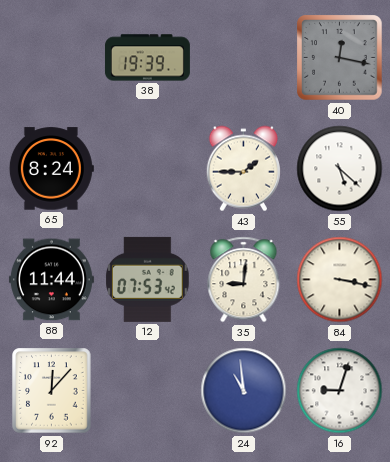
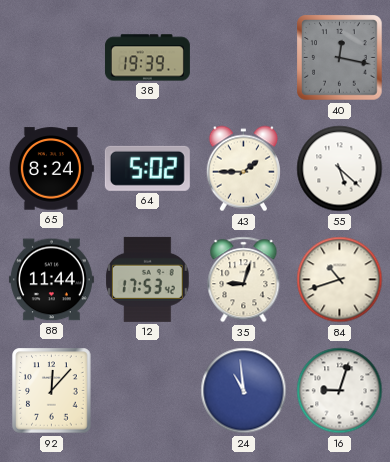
64: none -> 5:02 (147, 168)
12: 07:53 -> 17:53 (148, 279)
35: 9:01 -> 9:03 (244, 280)
84: 3:17 -> 10:42 (340, 280)
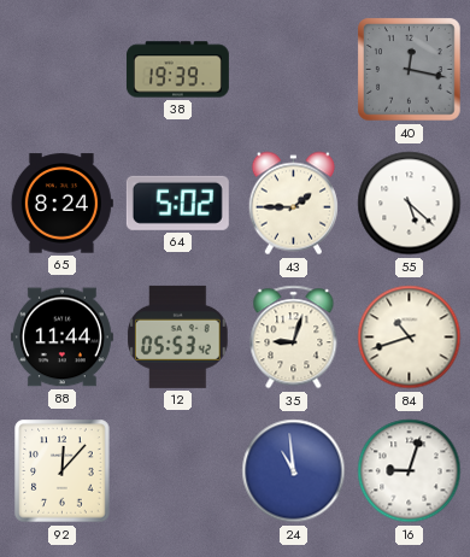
12: 17:53 -> 05:53 (178, 336)
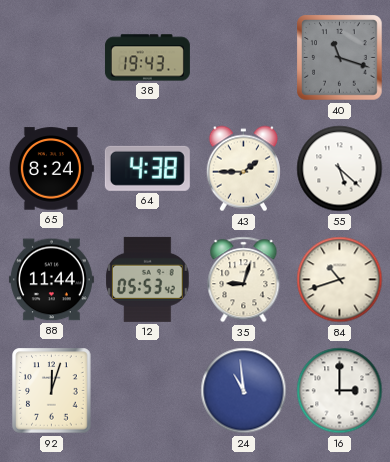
38: 19:39 -> 19:43 (147, 58)
40: 12:17 -> 11:18 (340, 58)
64: 5:02 -> 4:38 (147, 168)
92: 12:07 -> 12:03 (52, 391)
16: 9:03 -> 3:00 (340, 391)
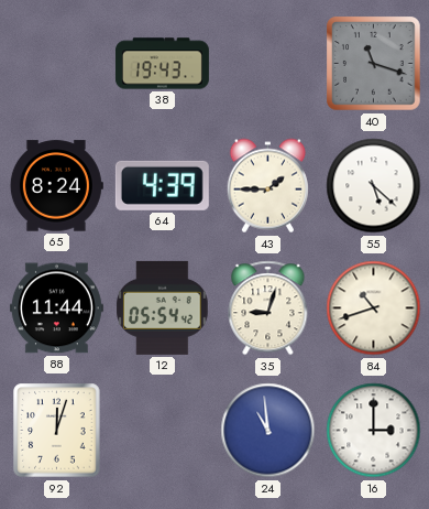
64: 4:38 -> 4:39 (162, 185)
12: 05:53 -> 05:54 (163, 307)
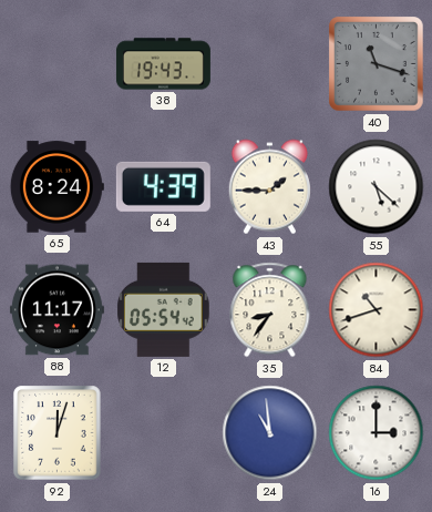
88: 11:44 -> 11:17 (56, 310)
35: 9:03 -> 8:36 (270, 310)
